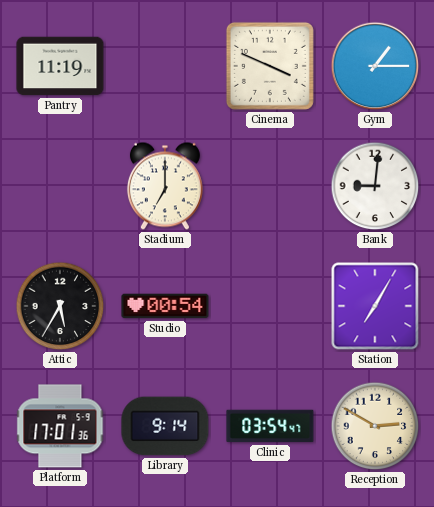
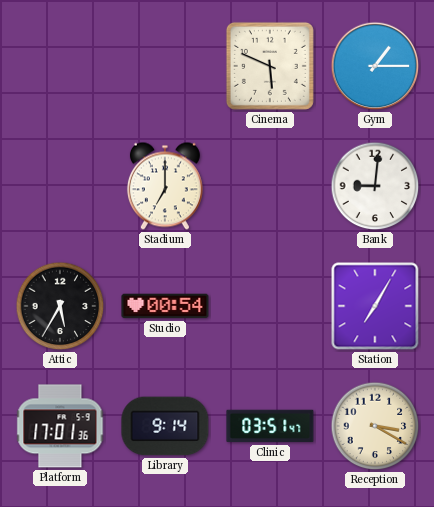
Pantry: 11:19 -> none (60, 66)
Cinema: 3:49 -> 5:49 (270, 66)
Clinic: 03:54 -> 03:51 (270, 426)
Reception: 2:50 -> 3:20 (375, 426)
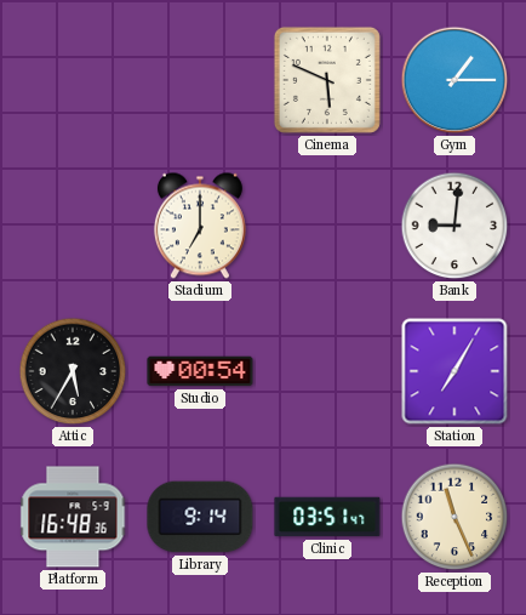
Platform: 17:01 -> 16:48 (73, 517)
Reception: 3:20 -> 11:26 (454, 517)
